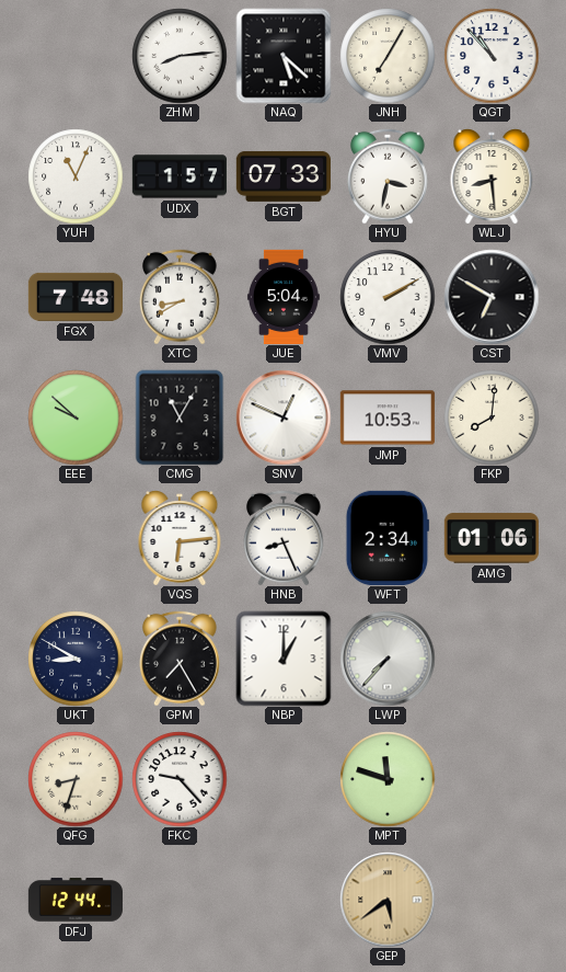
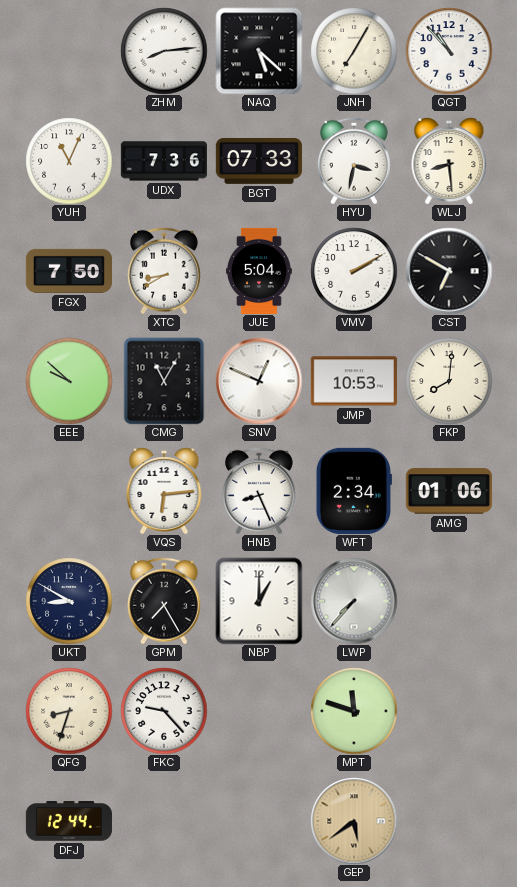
UDX: 1:57 -> 7:36 (163, 161)
FGX: 7:48 -> 7:50 (68, 271)
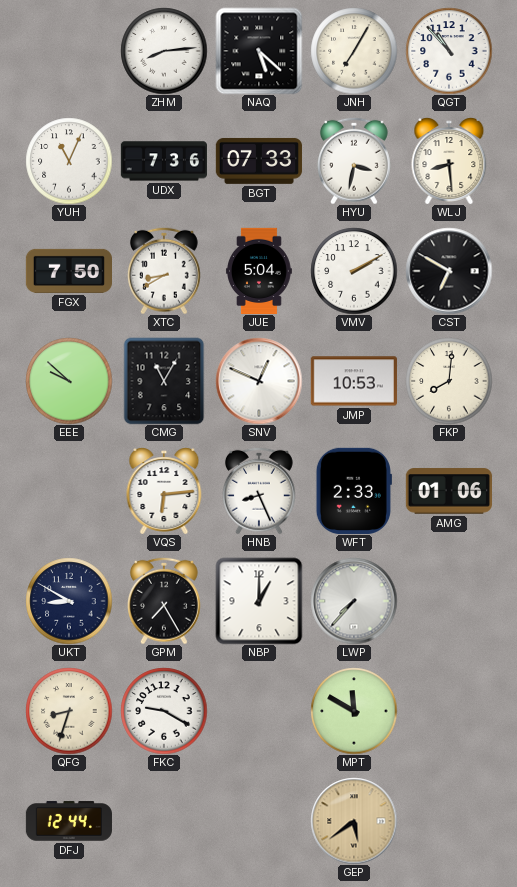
WFT: 2:34 -> 2:33 (354, 491)
FKC: 9:23 -> 9:20 (164, 711)
MPT: 11:48 -> 11:50 (354, 711)
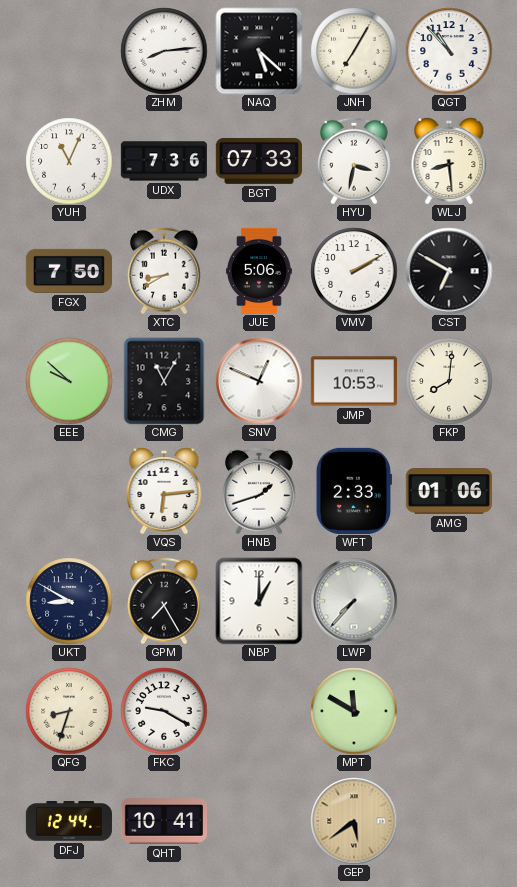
JUE: 5:04 -> 5:06 (259, 270)
HNB: 8:26 -> 1:42 (260, 491)
QHT: none -> 10:41 (163, 821)
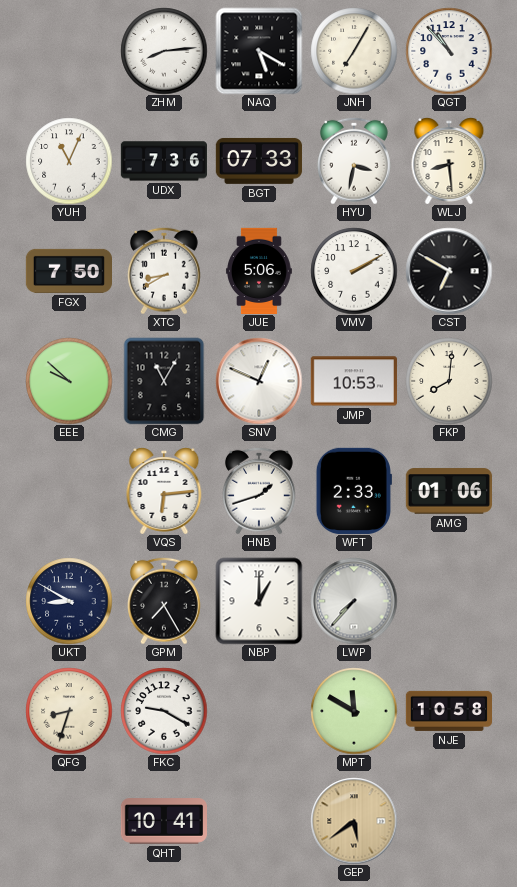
NAQ: 5:22 -> 5:20 (259, 51)
NJE: none -> 10:58 (448, 711)
DFJ: 12:44 -> none (68, 821)
